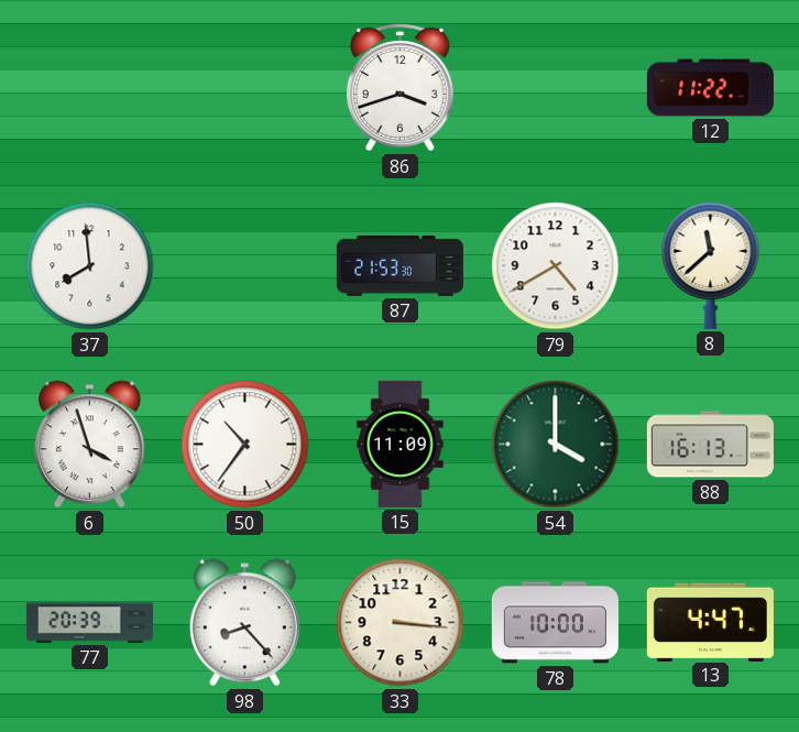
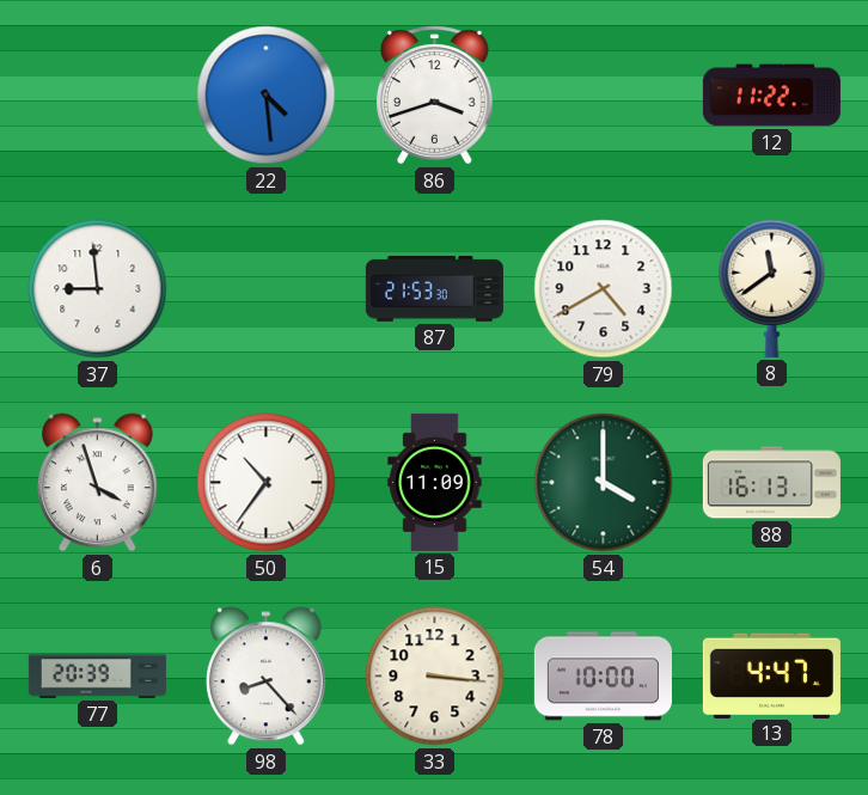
22: none -> 4:29 (267, 96)
37: 7:59 -> 8:59 (98, 289)
8: 11:38 -> 11:39 (772, 288)
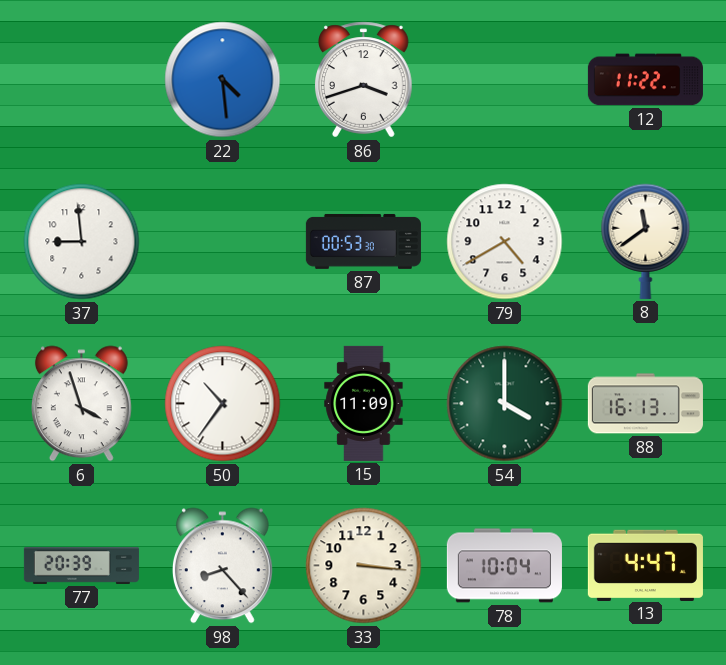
87: 21:53 -> 00:53 (363, 241)
78: 10:00 -> 10:04 (504, 566)
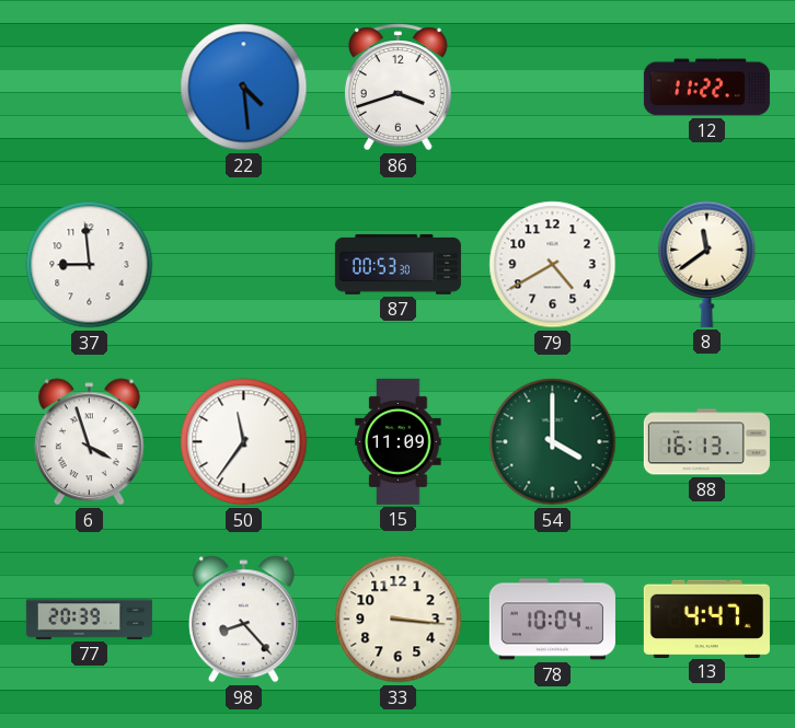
50: 10:36 -> 11:36 (244, 442)
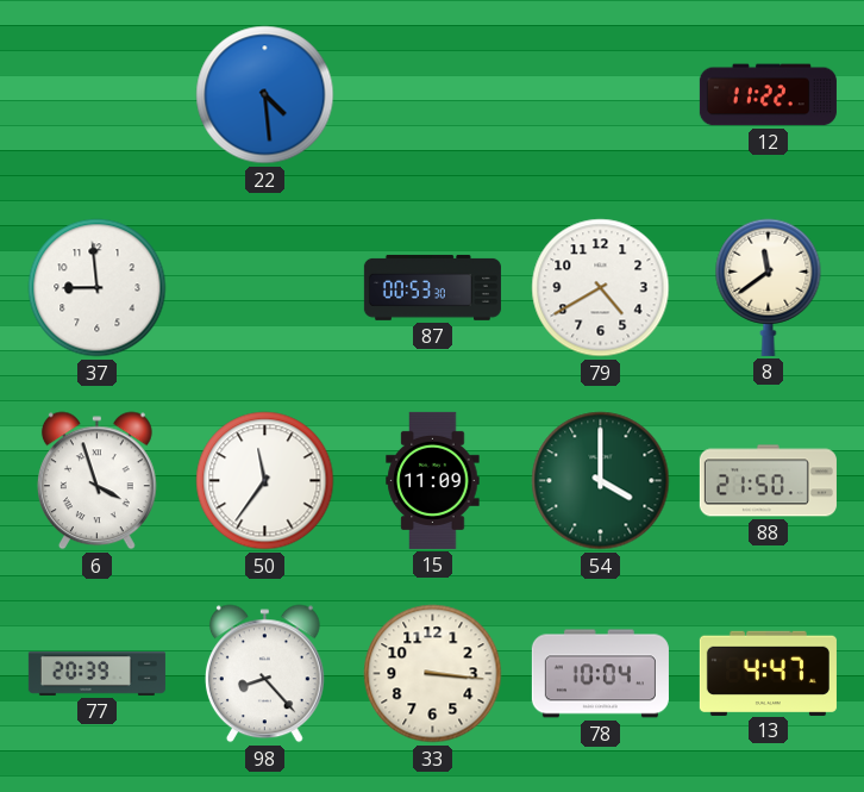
86: 3:42 -> none (399, 88)
88: 16:13 -> 21:50 (768, 481)
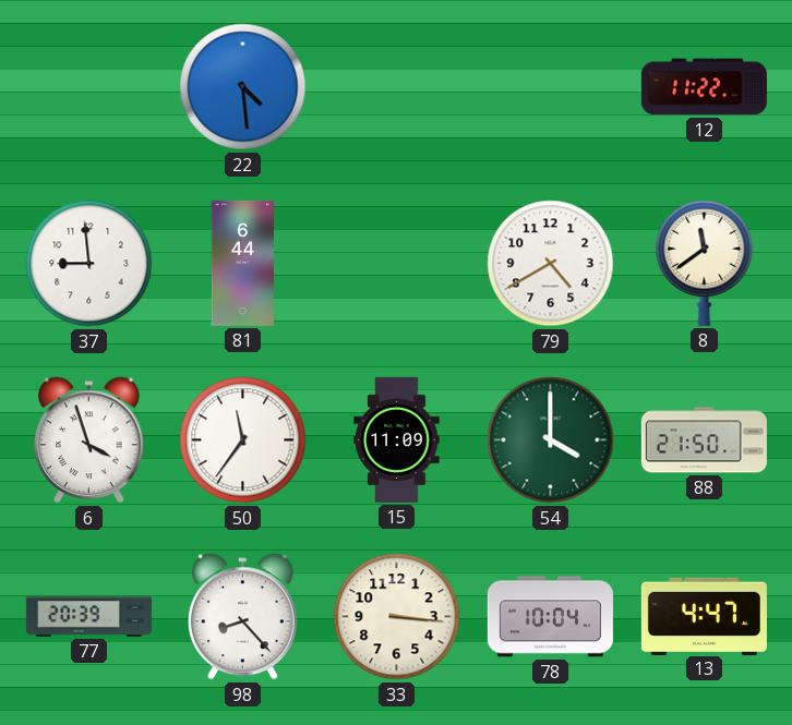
81: none -> 6:44 (242, 263)
87: 00:53 -> none (432, 287)
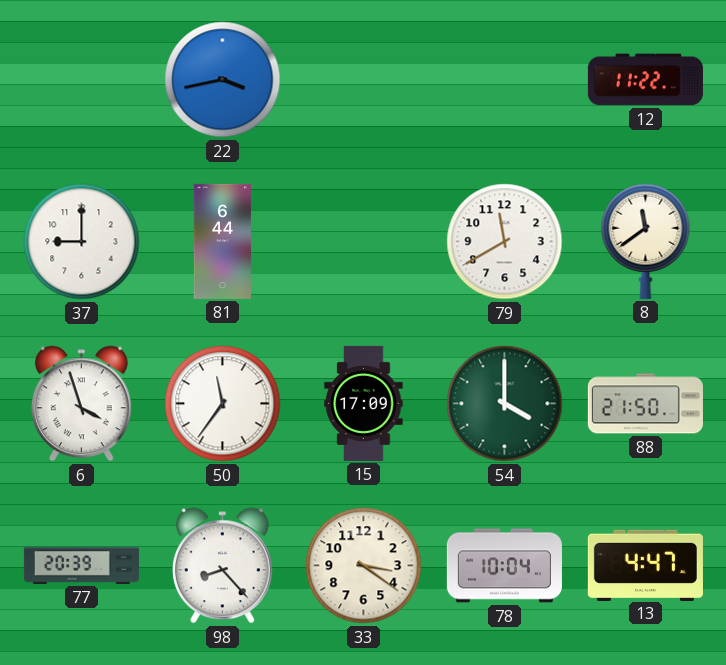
22: 4:29 -> 3:43 (223, 80)
37: 8:59 -> 9:00 (82, 242)
79: 4:40 -> 11:40 (505, 242)
15: 11:09 -> 17:09 (364, 403)
33: 3:16 -> 3:21 (364, 566)
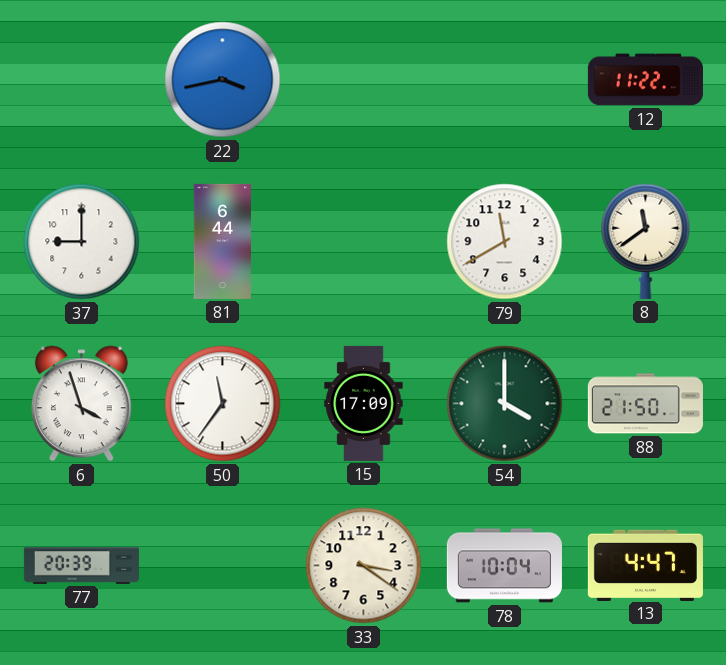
98: 8:23 -> none (222, 566)
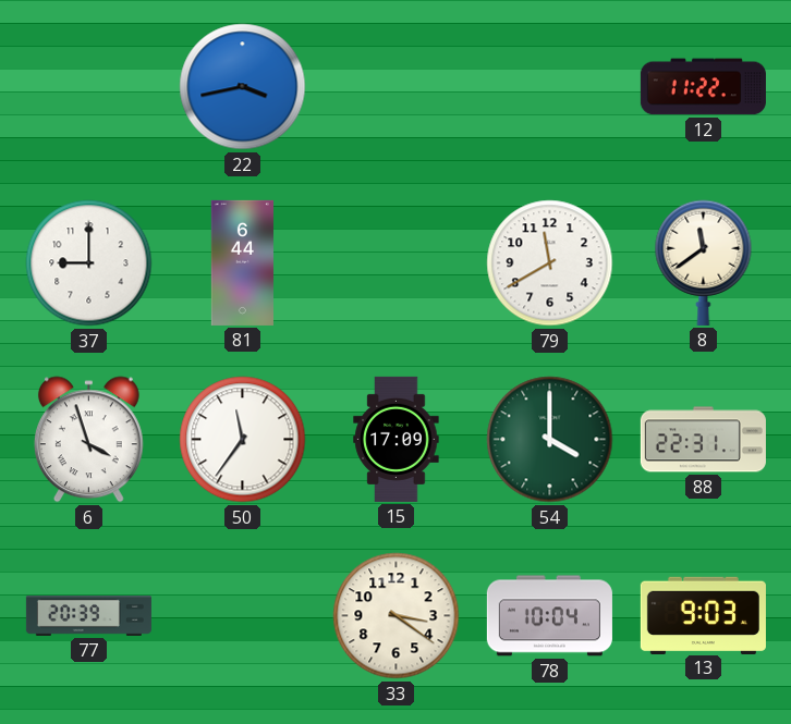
88: 21:50 -> 22:31 (703, 440)
13: 4:47 -> 9:03 (703, 615)
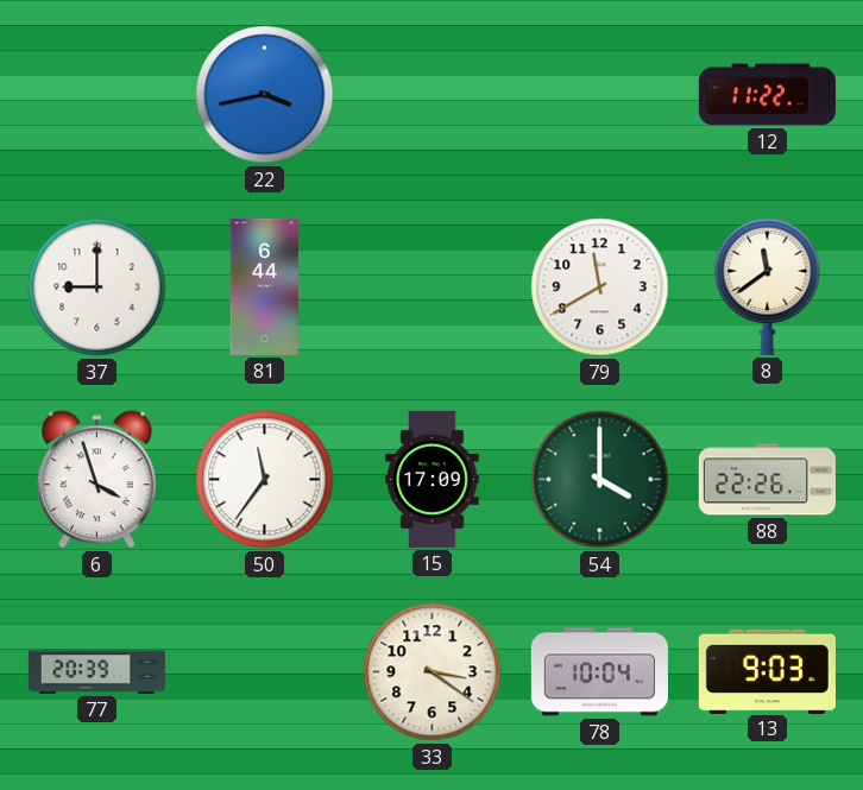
88: 22:31 -> 22:26 (767, 480)
